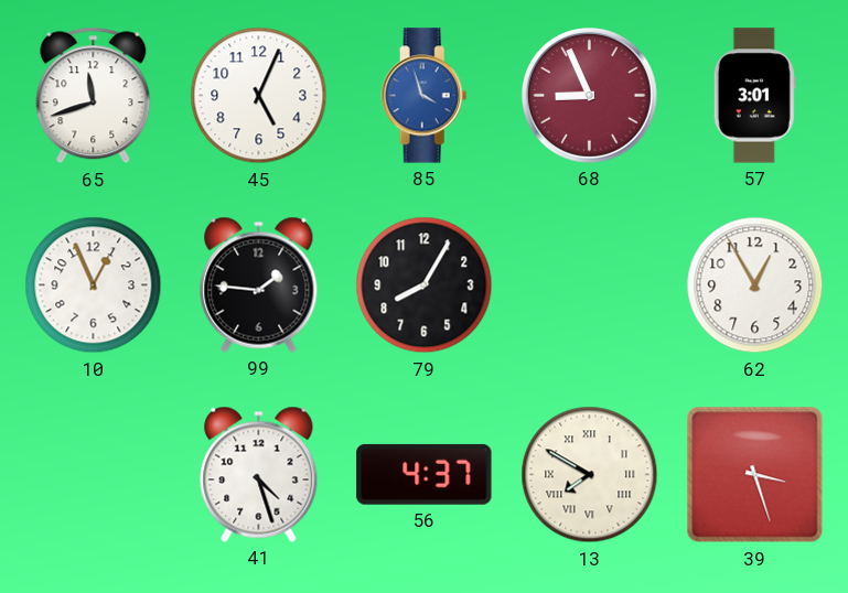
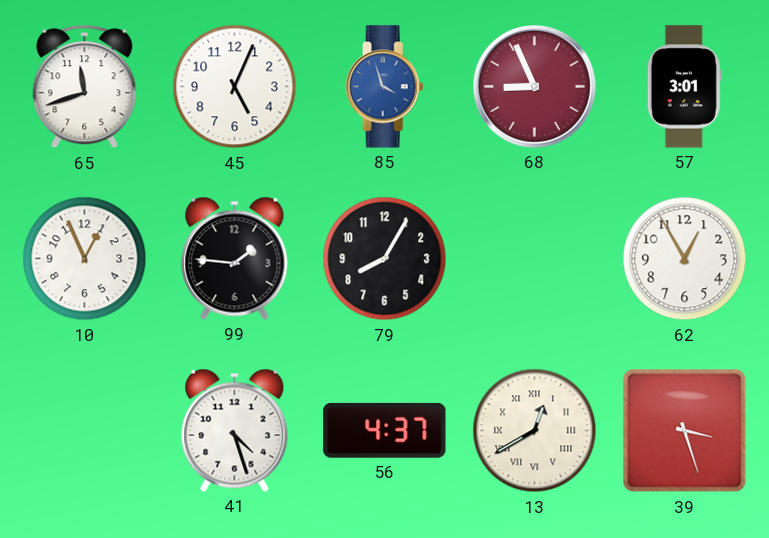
13: 7:50 -> 12:40 (535, 431)
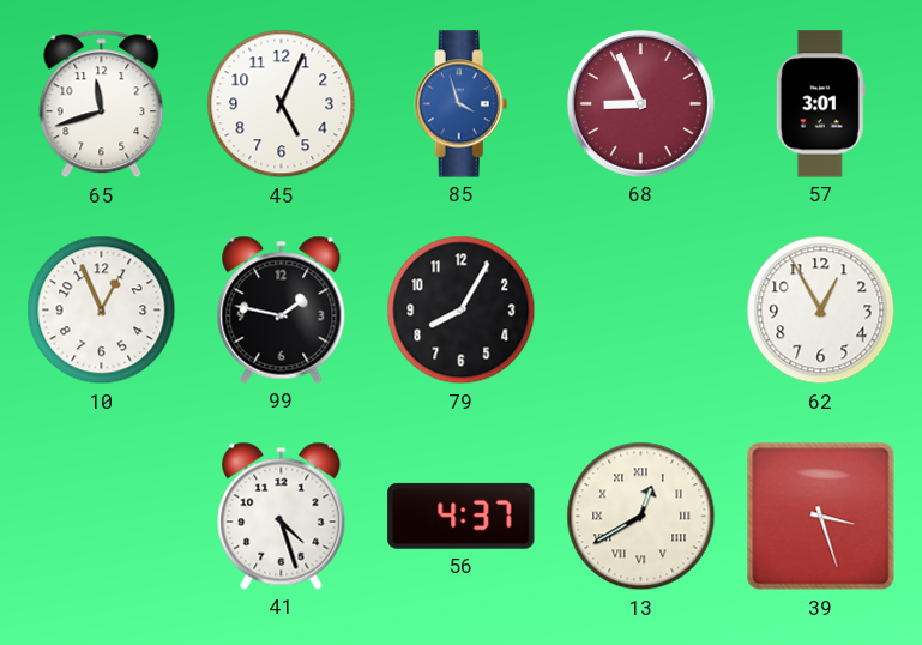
99: 1:46 -> 1:47 (282, 309)
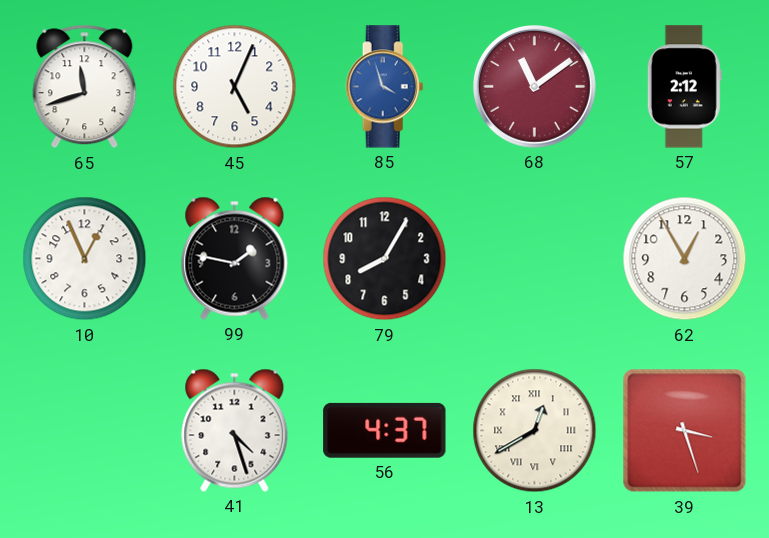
68: 8:56 -> 11:09 (535, 87)
57: 3:01 -> 2:12 (684, 87)
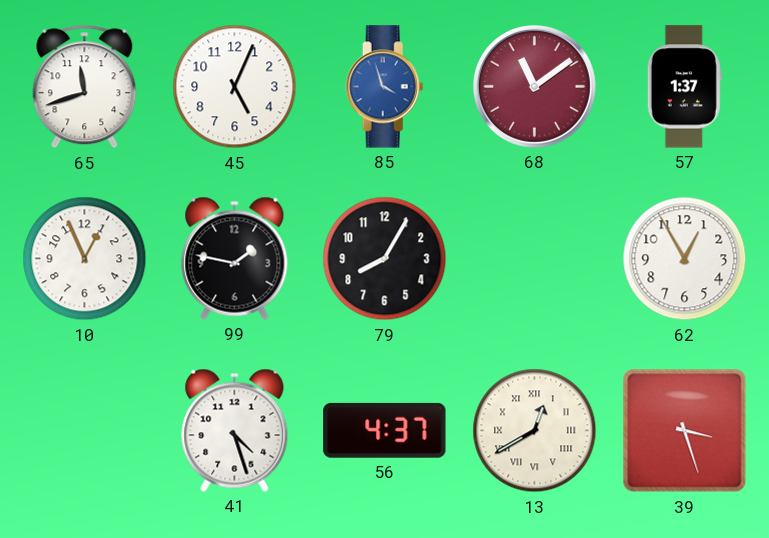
57: 2:12 -> 1:37 (684, 87)
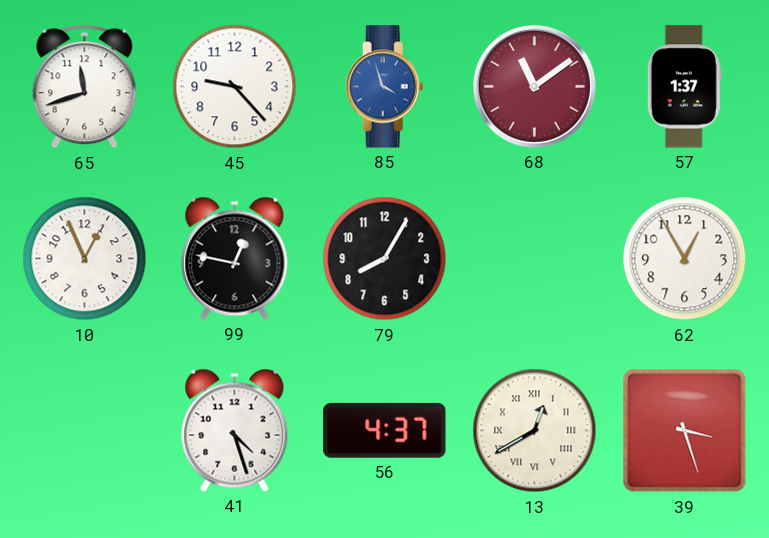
45: 5:04 -> 9:23 (235, 87)
99: 1:47 -> 12:47 (235, 258)
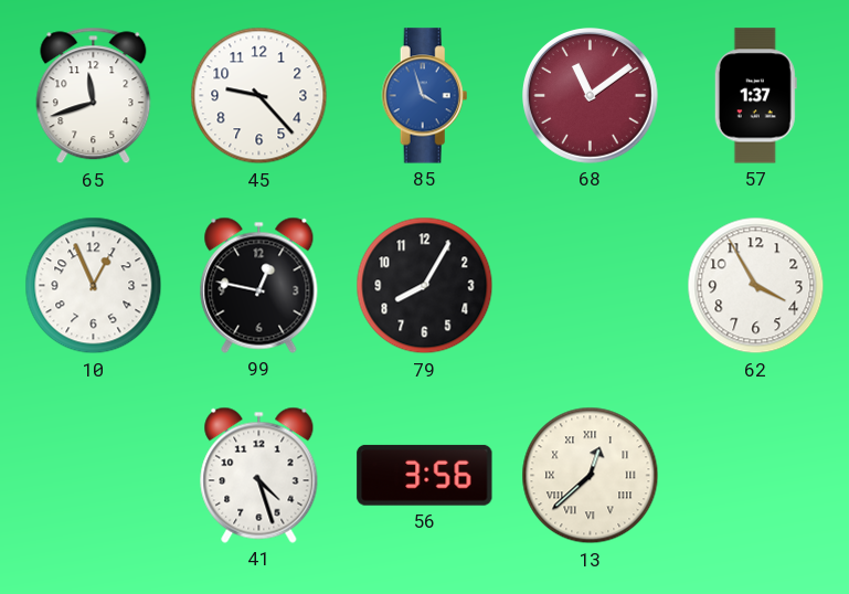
62: 12:55 -> 3:55 (756, 286)
56: 4:37 -> 3:56 (425, 475)
13: 12:40 -> 12:38 (591, 476)
39: 3:27 -> none (685, 431)
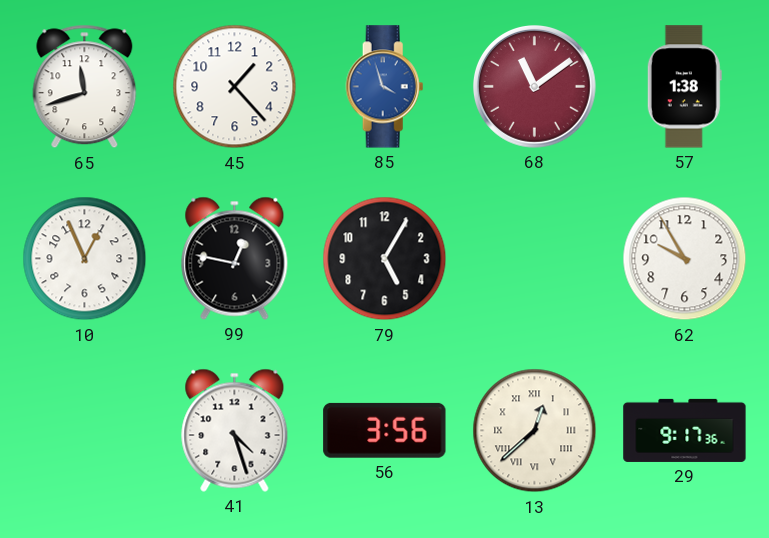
45: 9:23 -> 1:23 (235, 87)
57: 1:37 -> 1:38 (684, 87)
79: 8:05 -> 5:05 (385, 259)
62: 3:55 -> 9:55 (685, 259)
29: none -> 9:17 (685, 430)
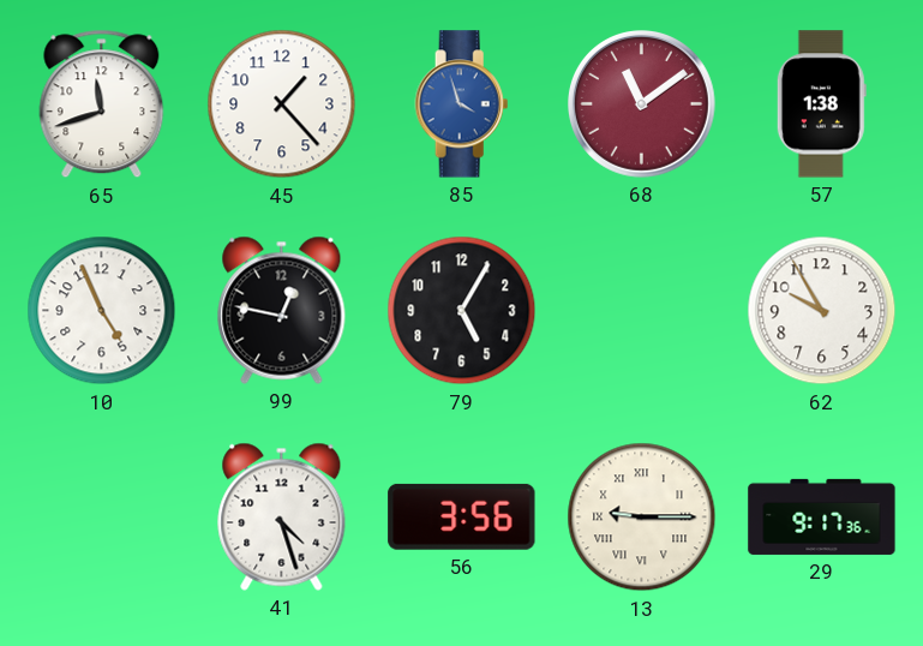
10: 12:56 -> 4:56 (102, 311)
13: 12:38 -> 9:15 (642, 518)
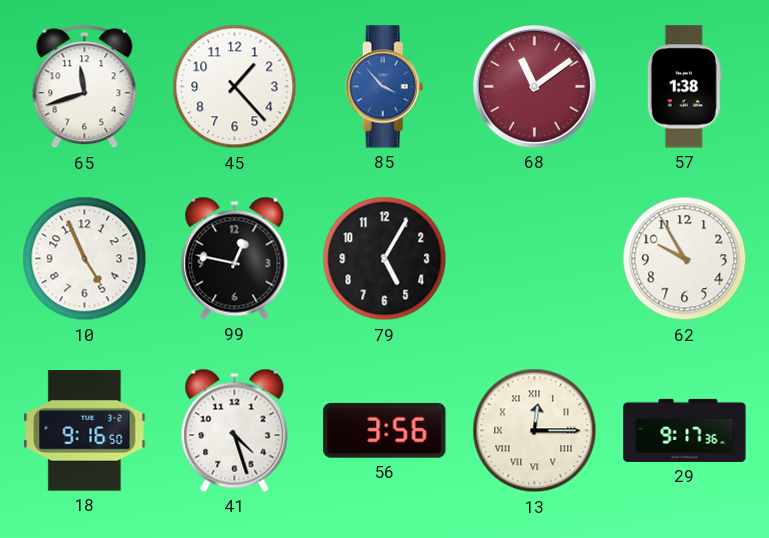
85: 3:57 -> 3:53 (385, 87)
18: none -> 9:16 (85, 431)
13: 9:15 -> 12:15 (535, 431)
